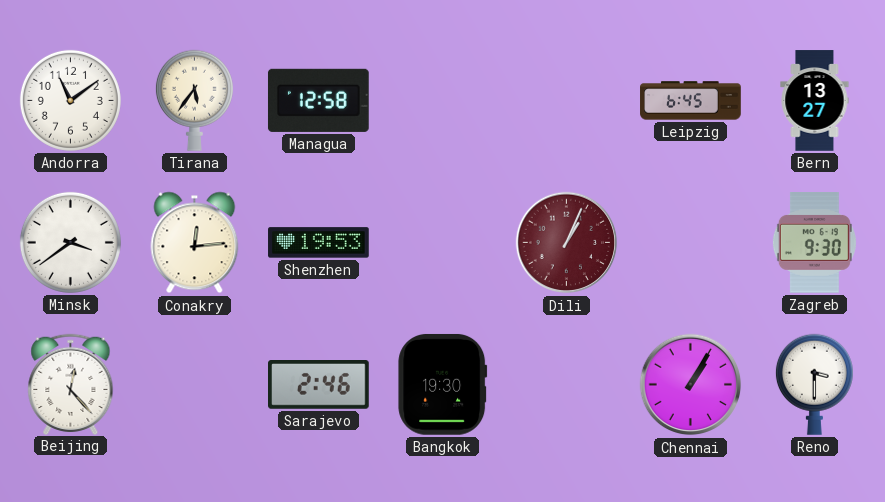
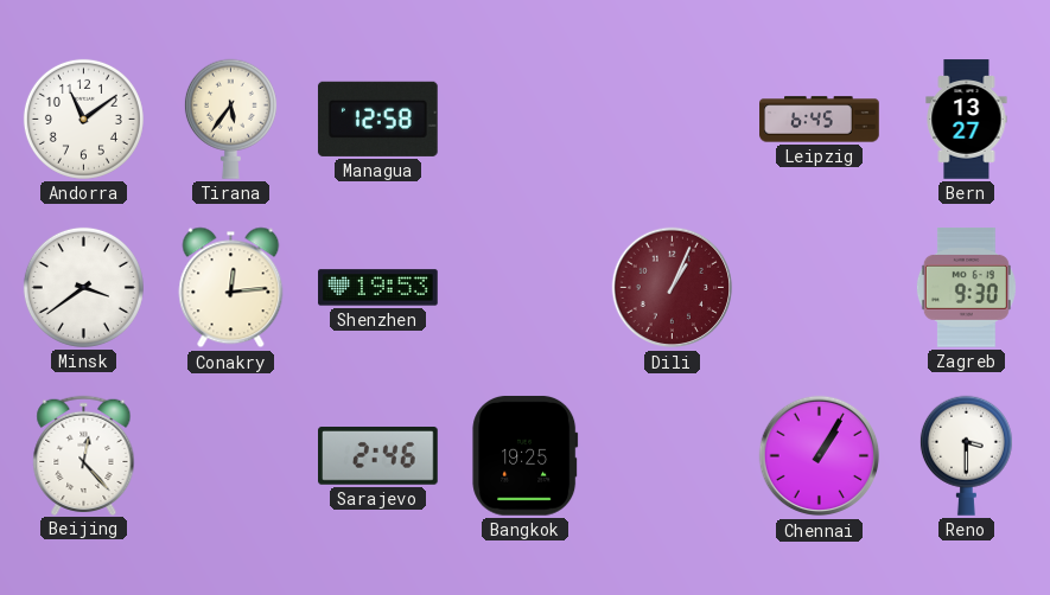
Bangkok: 19:30 -> 19:25 (526, 456)
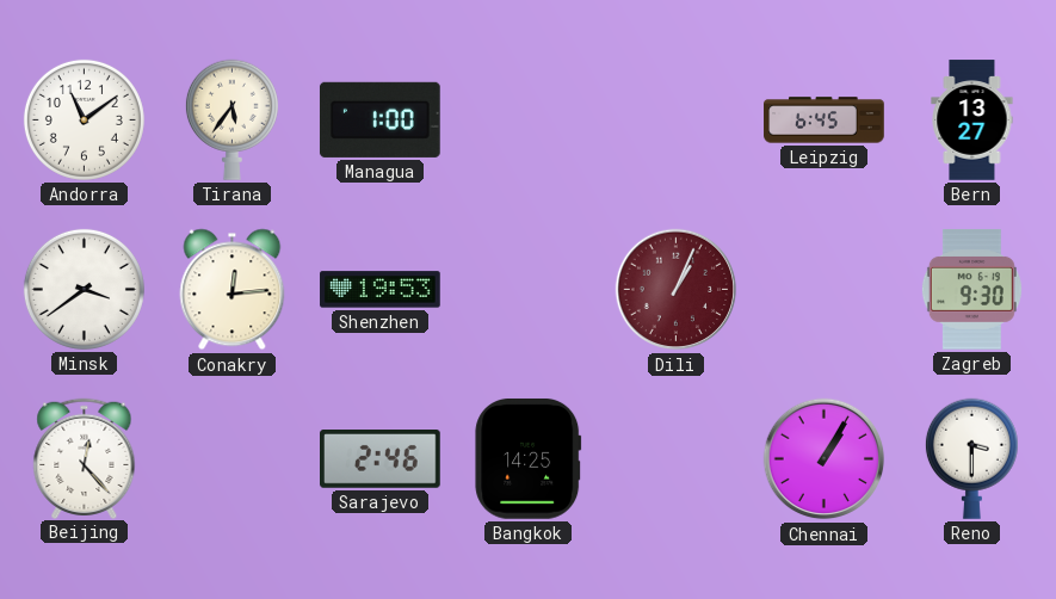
Managua: 12:58 -> 1:00 (381, 119)
Bangkok: 19:25 -> 14:25 (529, 459)
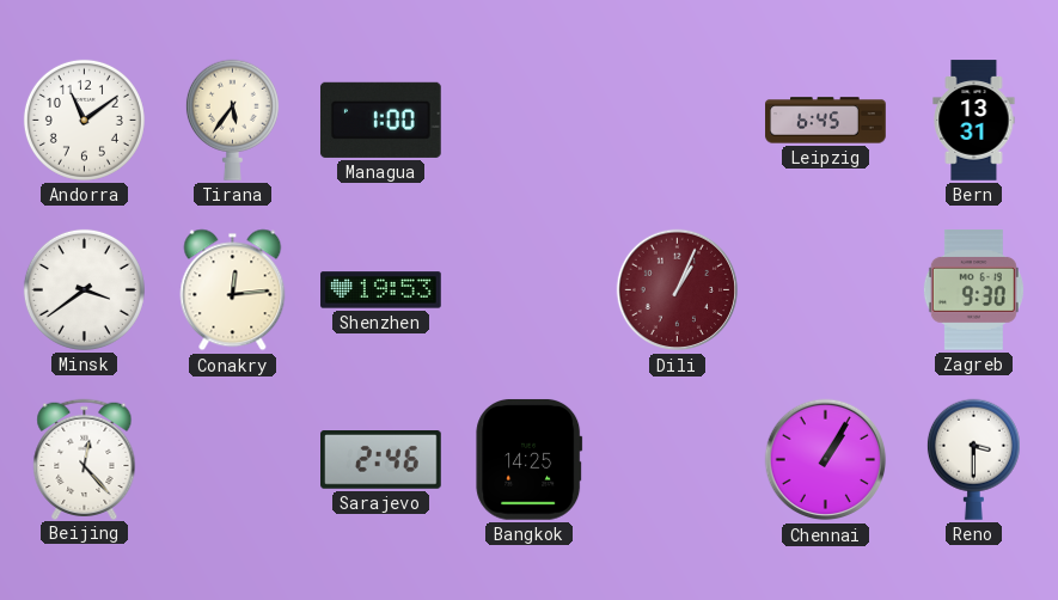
Bern: 13:27 -> 13:31 (974, 121)
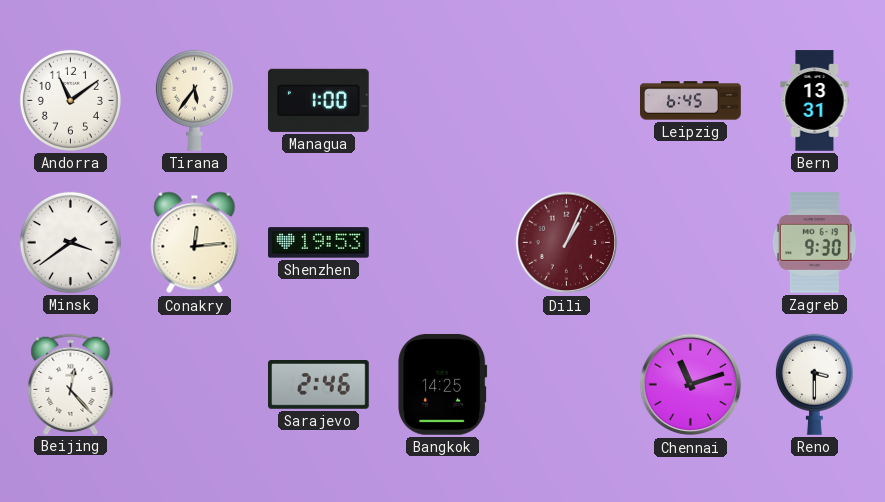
Chennai: 1:05 -> 11:12 (691, 385)
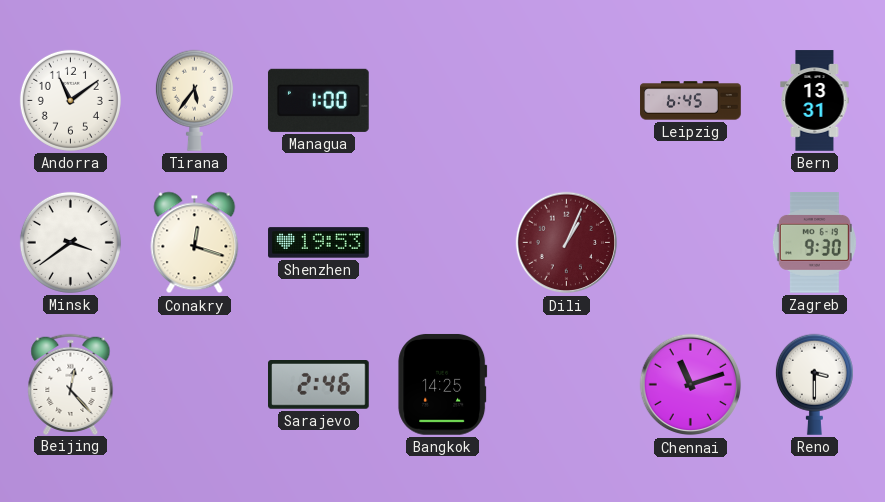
Conakry: 12:14 -> 12:18 (195, 243)
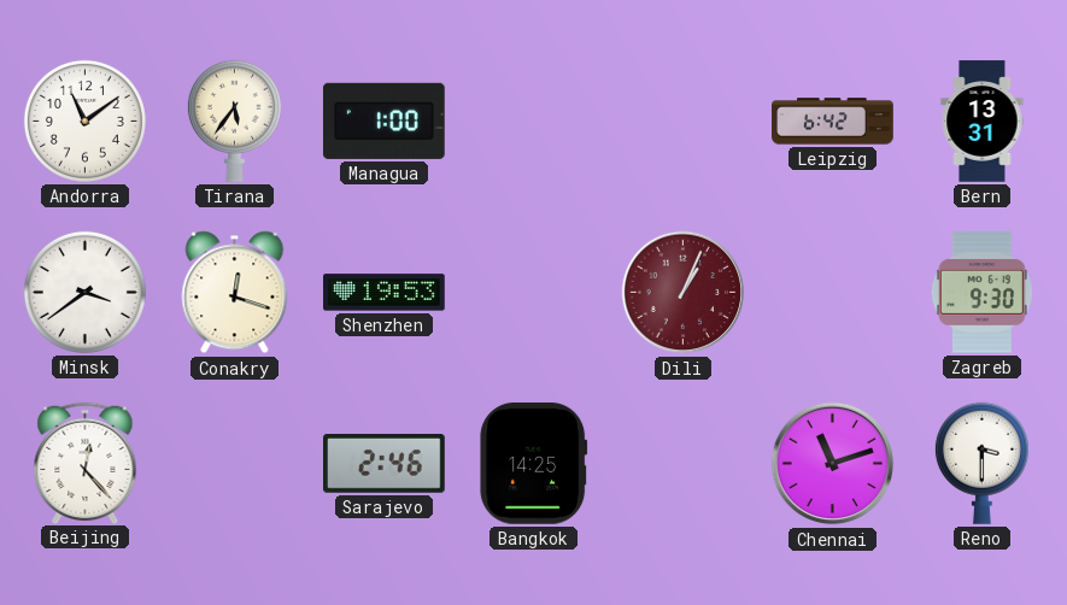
Leipzig: 6:45 -> 6:42 (833, 122)
